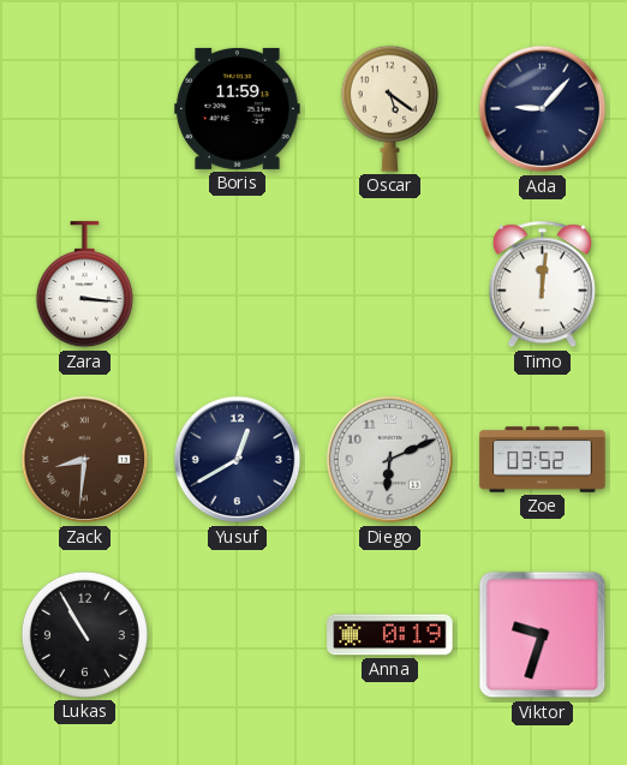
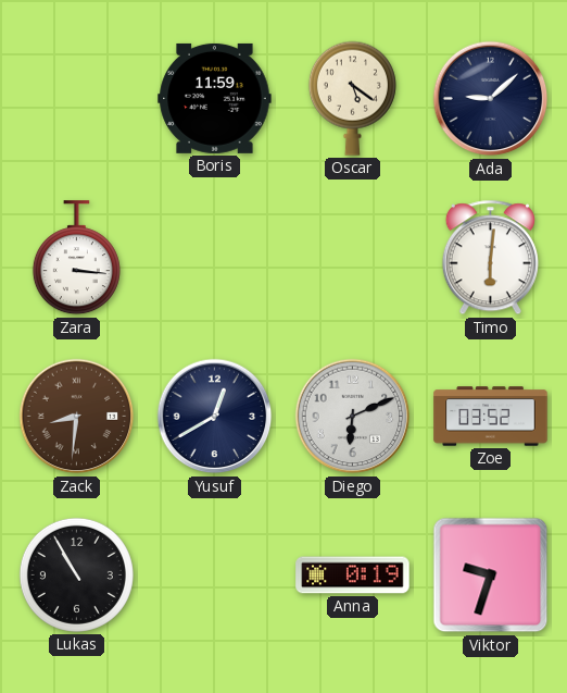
Ada: 9:07 -> 9:08 (491, 99)
Timo: 12:01 -> 6:01 (490, 258)
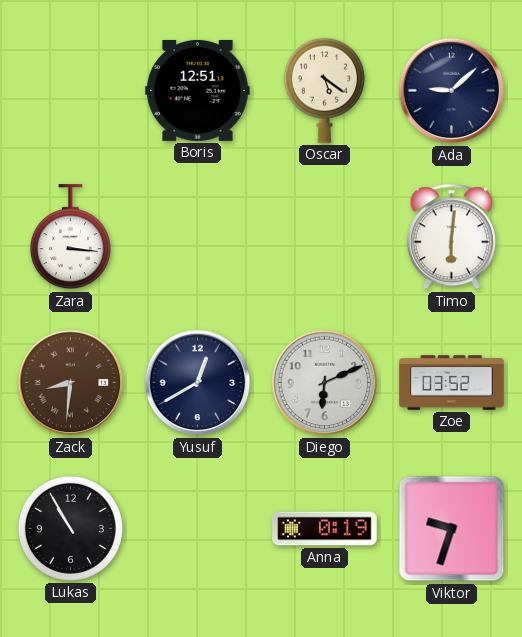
Boris: 11:59 -> 12:51 (198, 90)
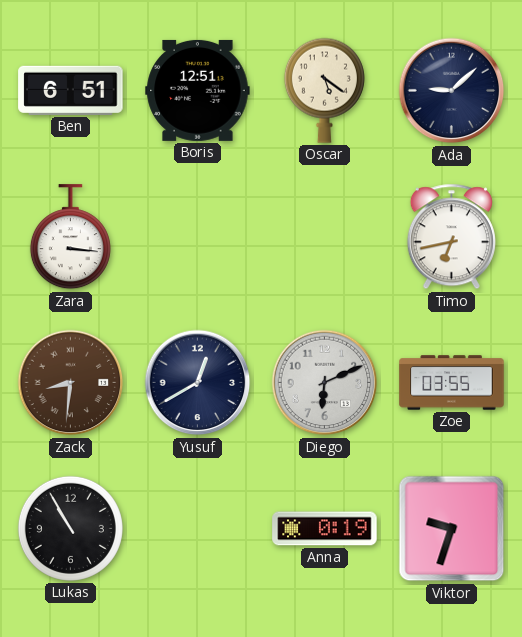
Ben: none -> 6:51 (71, 90)
Timo: 6:01 -> 6:43 (451, 237)
Zoe: 03:52 -> 03:55 (452, 383)
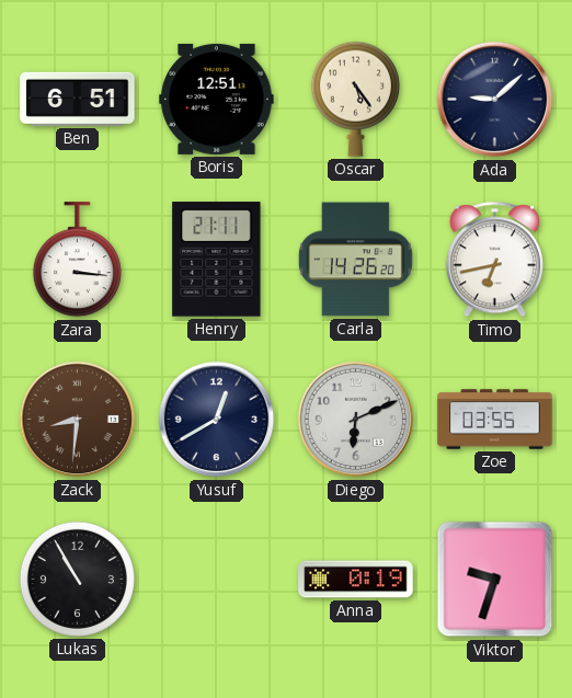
Oscar: 5:21 -> 5:24 (355, 99)
Henry: none -> 21:11 (217, 260)
Carla: none -> 14:26 (356, 260)
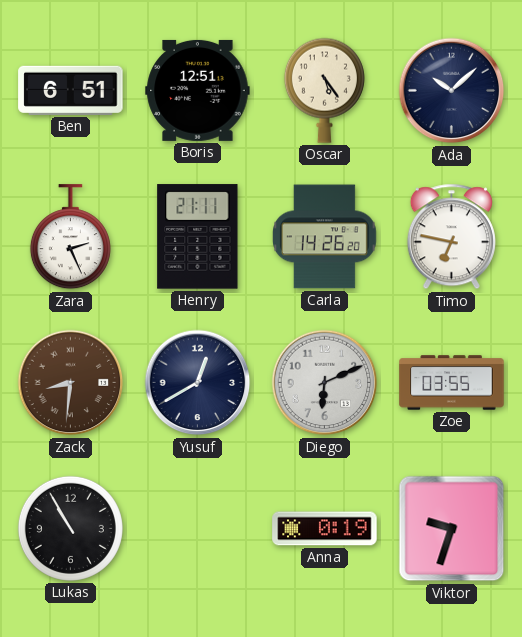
Ada: 9:08 -> 10:08 (452, 91)
Zara: 3:16 -> 2:26 (70, 237)
Timo: 6:43 -> 6:47 (451, 237)
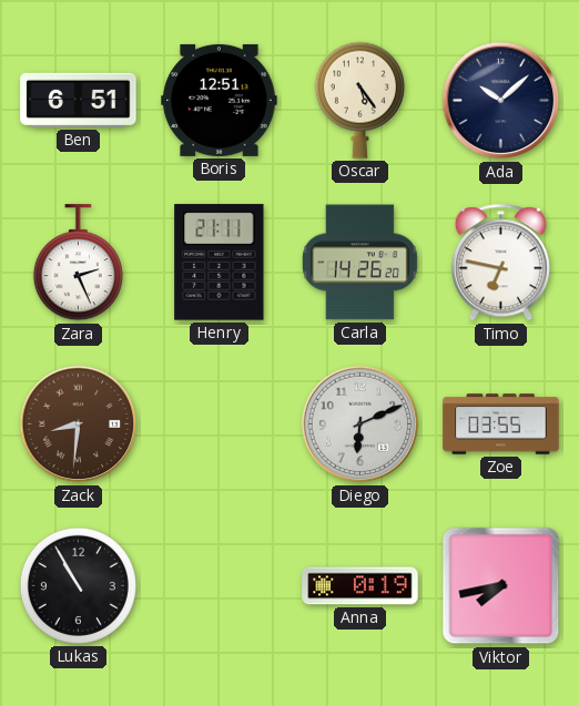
Yusuf: 12:40 -> none (198, 383)
Viktor: 9:33 -> 7:43 (501, 586)
